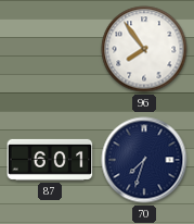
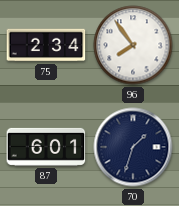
75: none -> 2:34 (46, 45)
70: 7:33 -> 1:33 (133, 147)
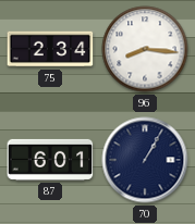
96: 7:54 -> 8:16 (145, 49)
70: 1:33 -> 1:05 (145, 160)
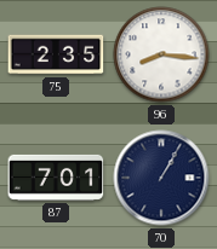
75: 2:34 -> 2:35 (56, 54)
87: 6:01 -> 7:01 (56, 178)
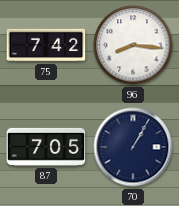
75: 2:35 -> 7:42 (46, 45)
87: 7:01 -> 7:05 (46, 147)
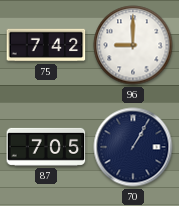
96: 8:16 -> 9:00 (133, 45)
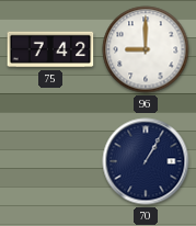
87: 7:05 -> none (46, 147)
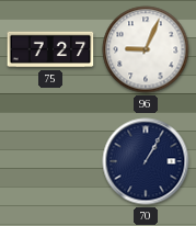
75: 7:42 -> 7:27 (50, 49)
96: 9:00 -> 9:04 (146, 49)
